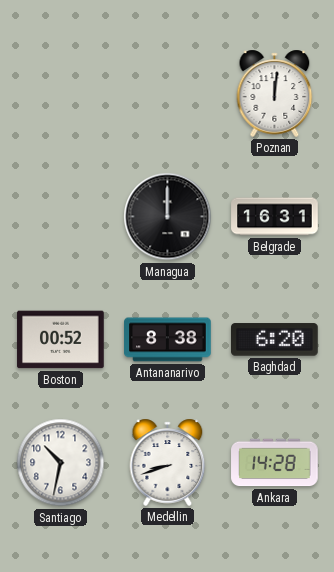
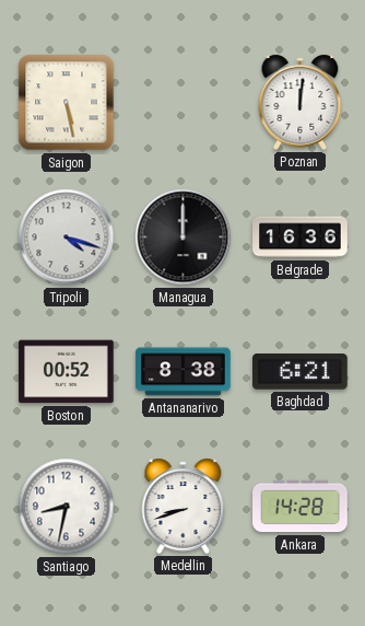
Saigon: none -> 5:28 (67, 103)
Tripoli: none -> 4:18 (67, 237)
Belgrade: 16:31 -> 16:36 (301, 237)
Baghdad: 6:20 -> 6:21 (301, 372)
Santiago: 10:32 -> 8:32 (67, 507)
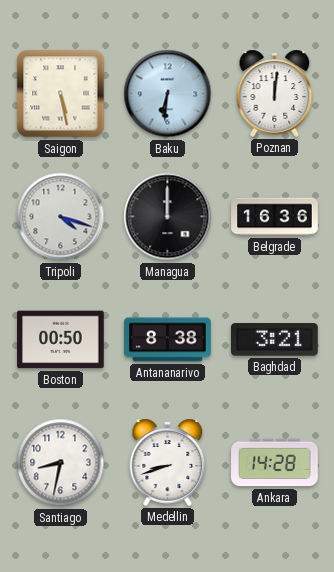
Baku: none -> 6:31 (168, 94)
Boston: 00:52 -> 00:50 (61, 340)
Baghdad: 6:21 -> 3:21 (275, 340)
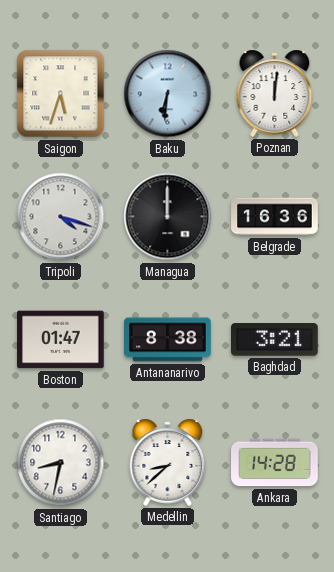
Saigon: 5:28 -> 5:33 (61, 94)
Boston: 00:50 -> 01:47 (61, 340)
Medellin: 8:42 -> 8:38 (168, 462)
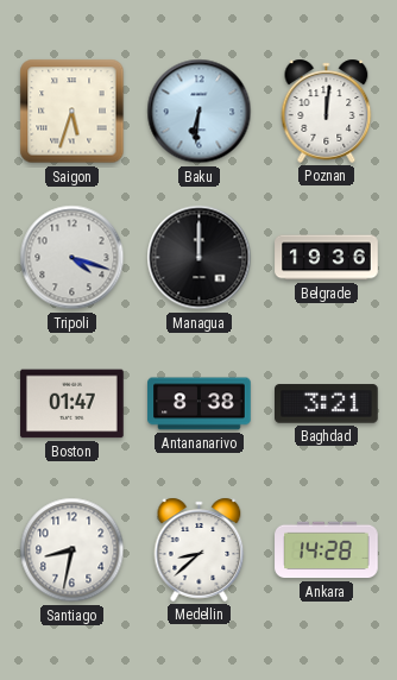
Belgrade: 16:36 -> 19:36 (327, 258)
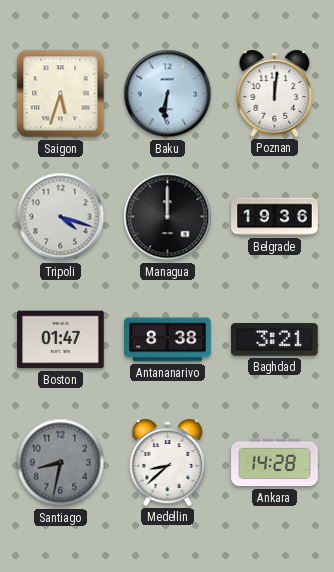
Santiago dial: white -> grey (61, 463)
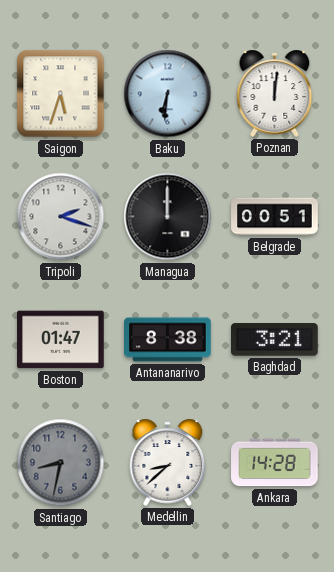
Tripoli: 4:18 -> 2:18 (61, 217)
Belgrade: 19:36 -> 00:51 (275, 217)
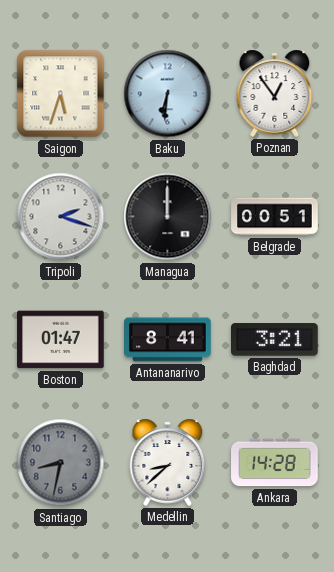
Poznan: 12:01 -> 12:54 (275, 93)
Antananarivo: 8:38 -> 8:41 (168, 340)
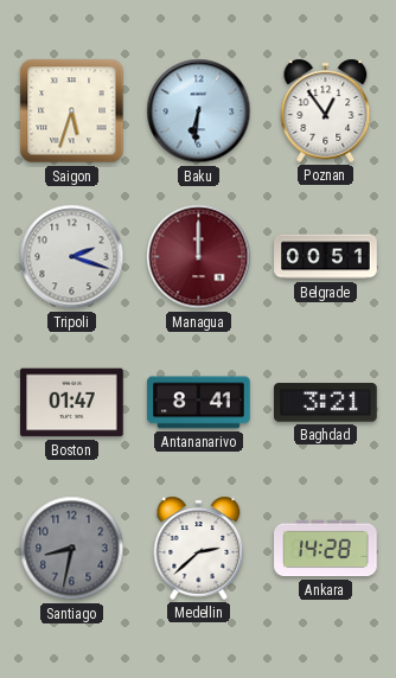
Managua dial: black -> burgundy (199, 257)
Medellin: 8:38 -> 2:38 (199, 548)
